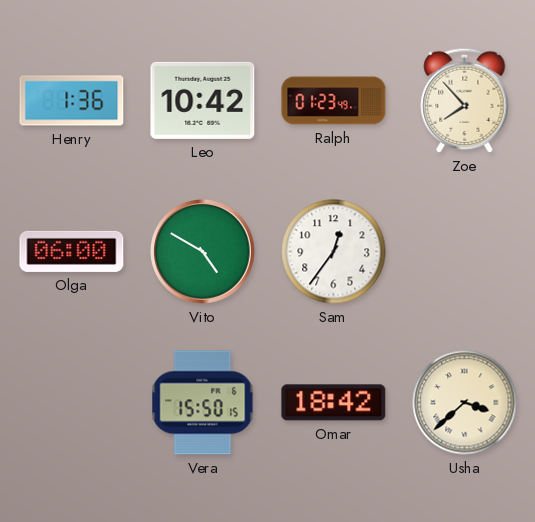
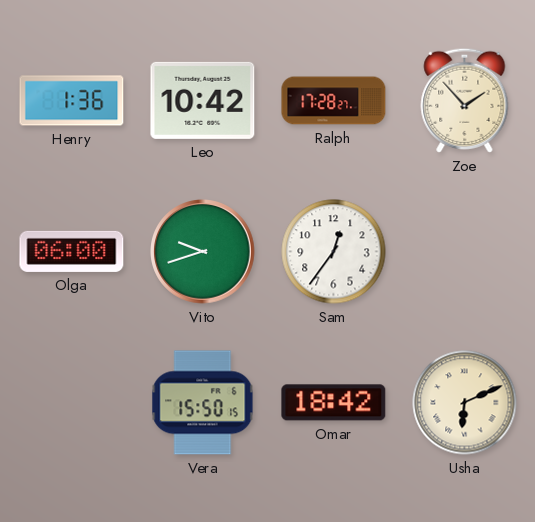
Ralph: 01:23 -> 17:28 (334, 101)
Zoe: 7:53 -> 1:53 (465, 100)
Vito: 4:50 -> 9:42 (203, 252)
Usha: 3:38 -> 6:11 (465, 403)
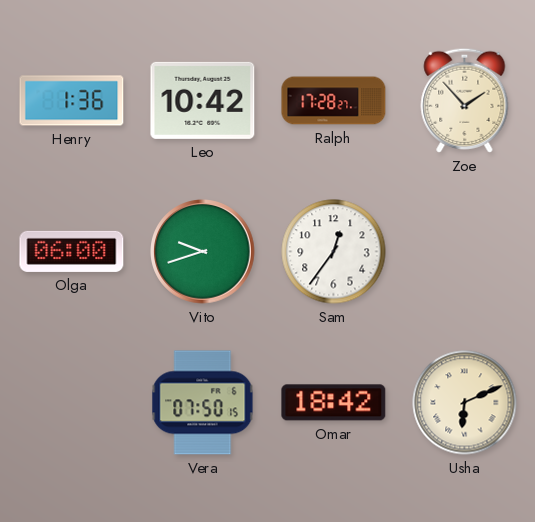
Vera: 15:50 -> 07:50 (203, 403)
